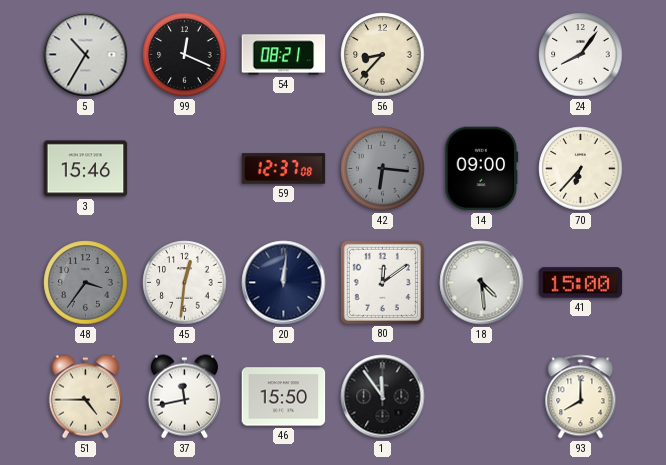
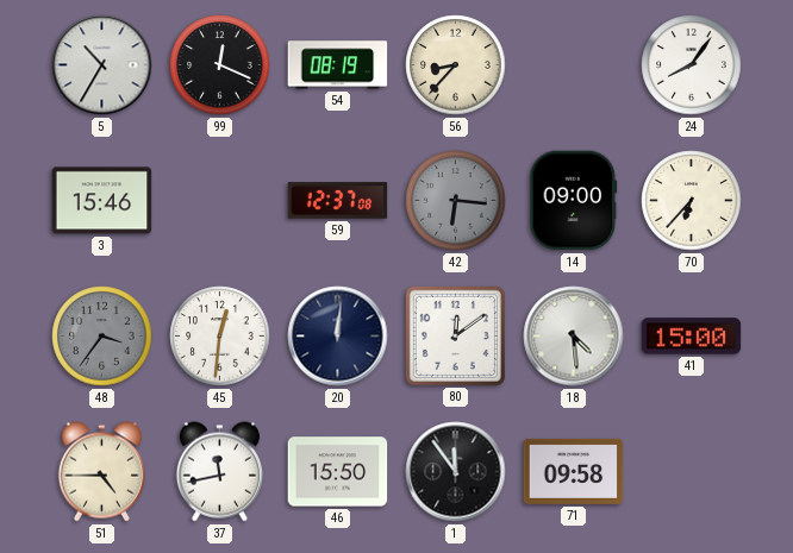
54: 08:21 -> 08:19 (338, 65)
71: none -> 09:58 (574, 471)
93: 8:00 -> none (581, 397)
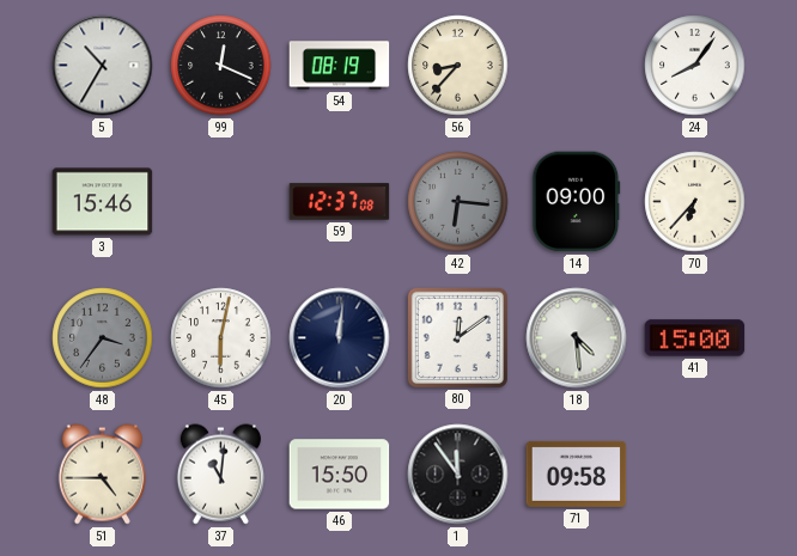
45: 12:31 -> 6:02 (221, 338)
37: 11:43 -> 11:01 (220, 475)
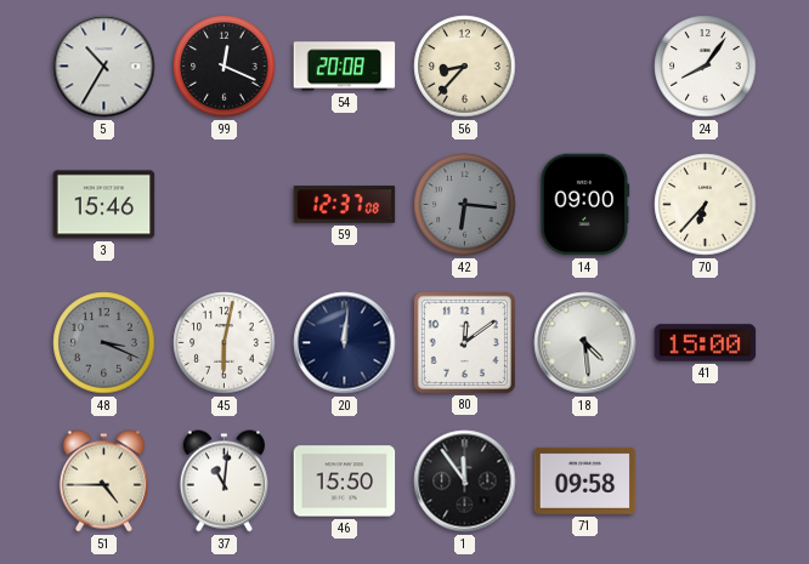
54: 08:19 -> 20:08 (345, 67)
48: 3:36 -> 3:19 (104, 343)
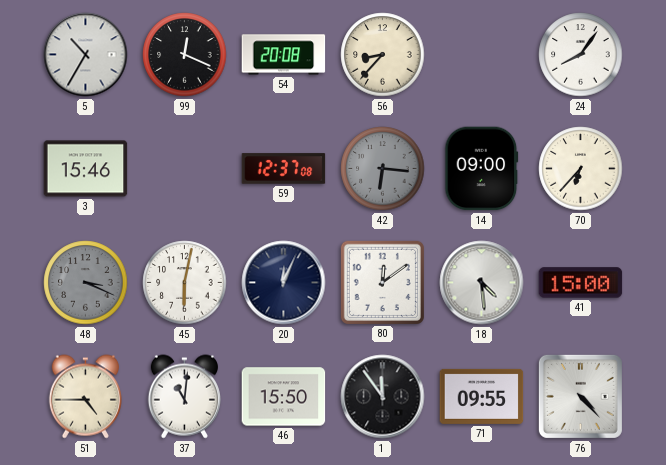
20: 12:01 -> 12:04 (284, 283)
71: 09:58 -> 09:55 (482, 396)
76: none -> 4:23 (580, 396)
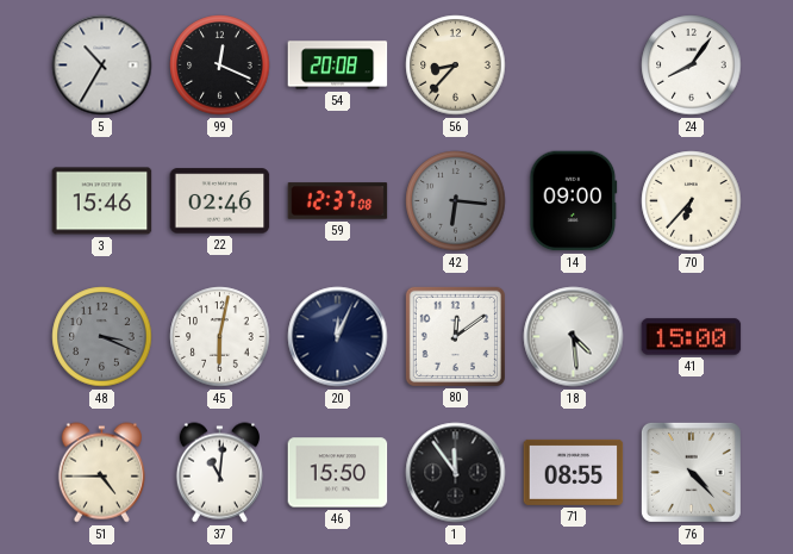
22: none -> 02:46 (220, 201)
71: 09:55 -> 08:55 (574, 472)
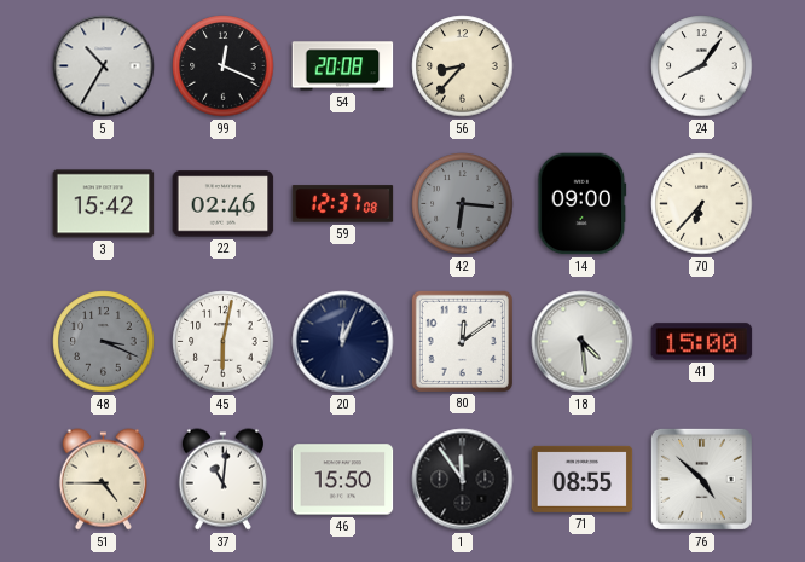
3: 15:46 -> 15:42 (104, 204)
76: 4:23 -> 4:52 (701, 479)
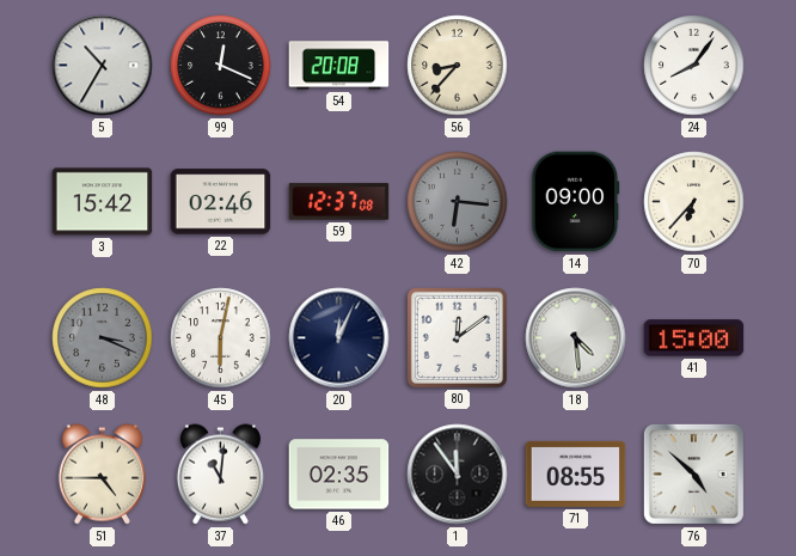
46: 15:50 -> 02:35 (339, 475)
